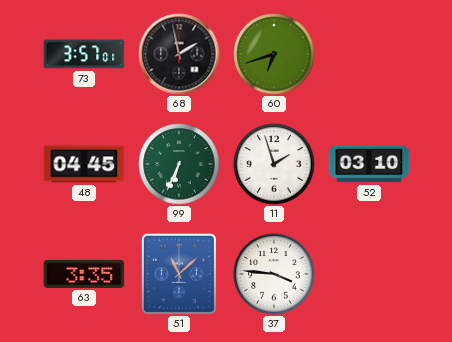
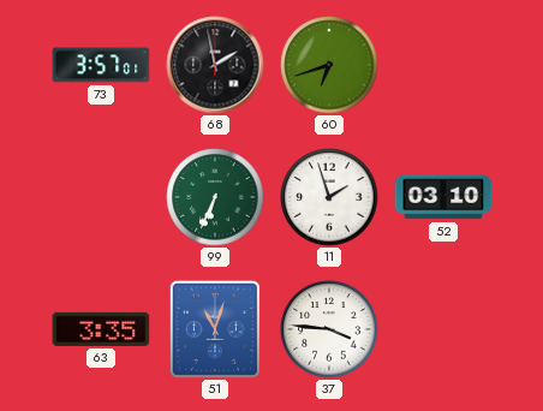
48: 04:45 -> none (84, 164)
51: 11:08 -> 11:03 (215, 329)
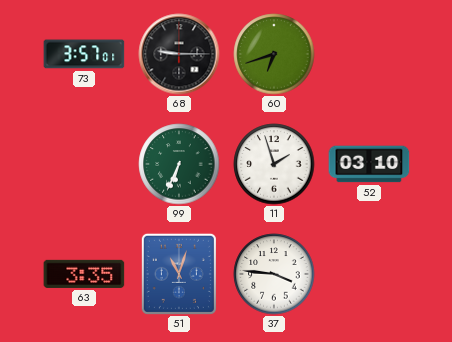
68: 1:58 -> 9:15 (179, 54)
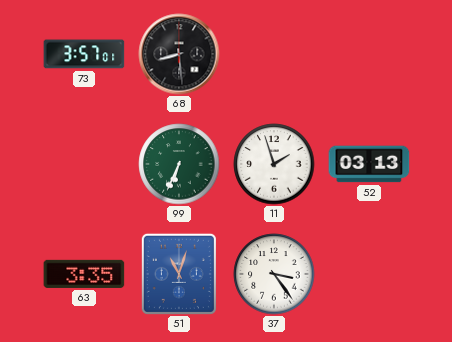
68: 9:15 -> 8:29 (179, 54)
60: 6:42 -> none (274, 54)
52: 03:10 -> 03:13 (369, 164)
37: 3:46 -> 3:24 (274, 274)
